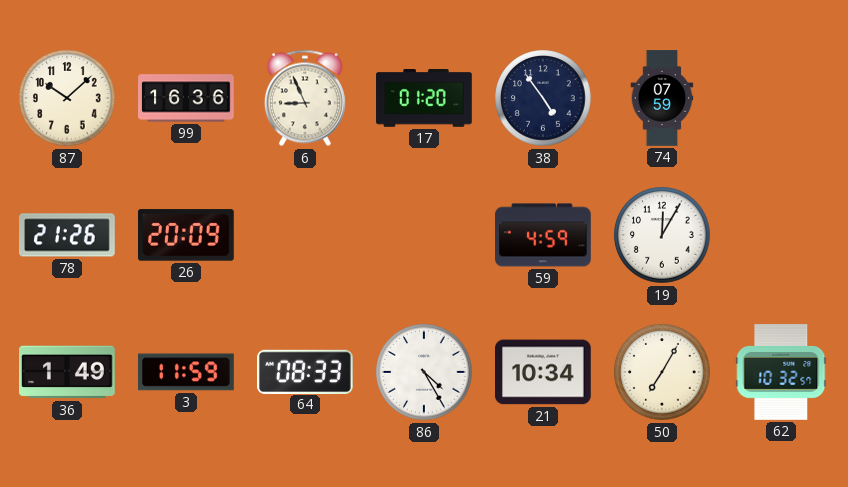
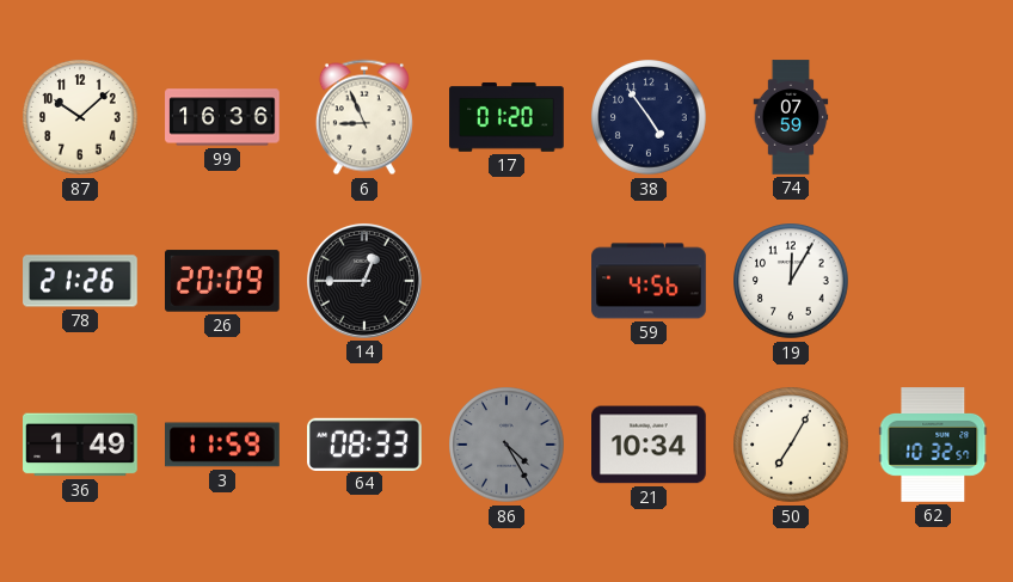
14: none -> 12:45 (364, 281)
59: 4:59 -> 4:56 (649, 281)
86 dial: white -> grey (506, 445)
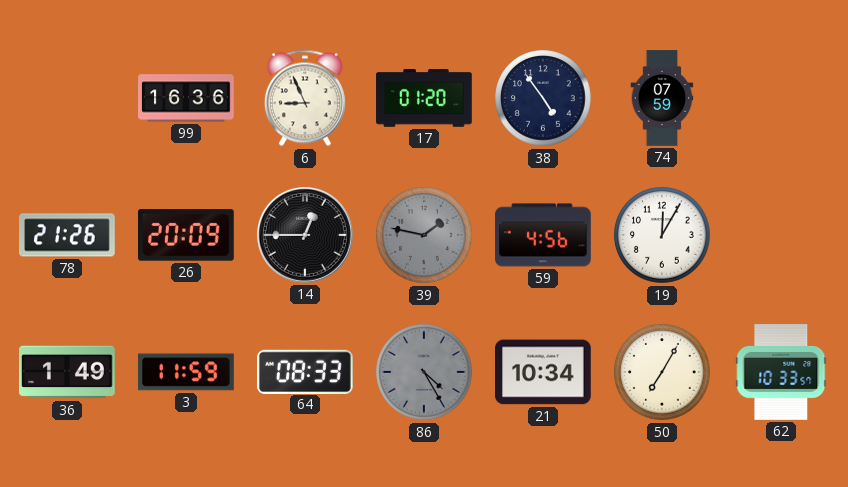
87: 10:08 -> none (80, 117)
39: none -> 1:47 (424, 235)
62: 10:32 -> 10:33 (781, 372)
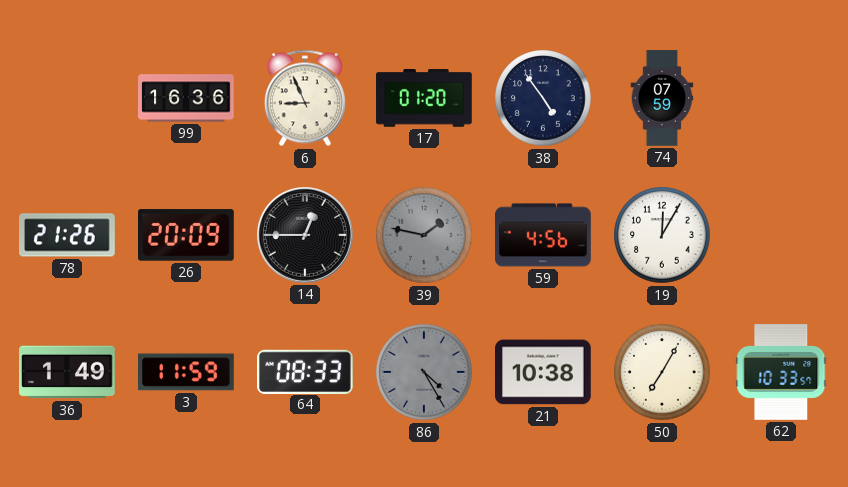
21: 10:34 -> 10:38 (544, 372)
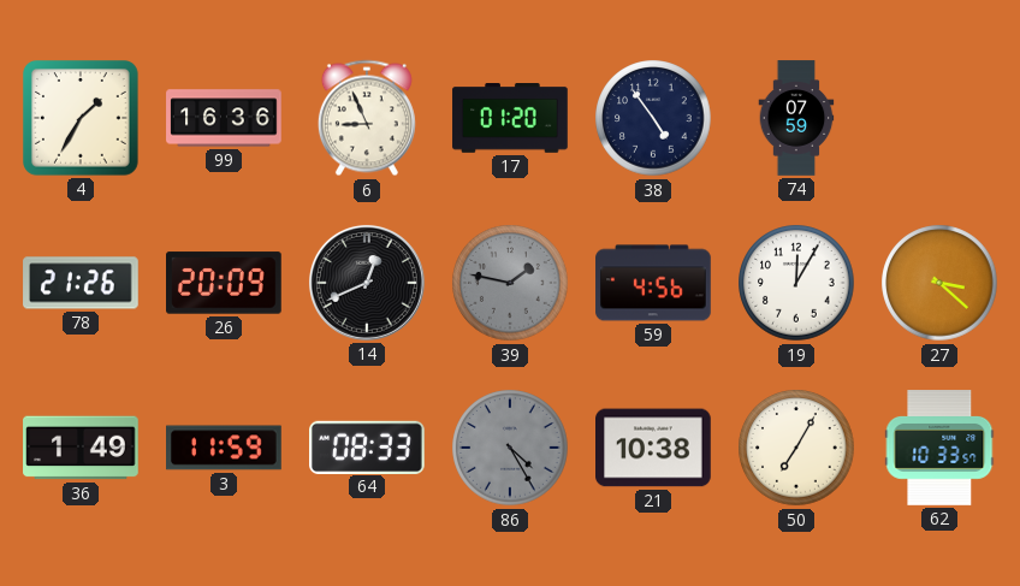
4: none -> 1:35 (82, 119)
14: 12:45 -> 12:41 (367, 283)
27: none -> 3:22 (939, 283)
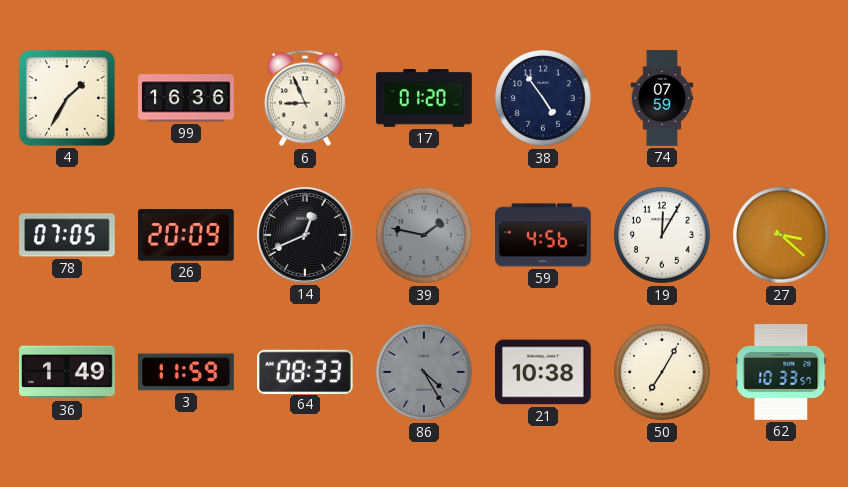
78: 21:26 -> 07:05 (67, 235)
